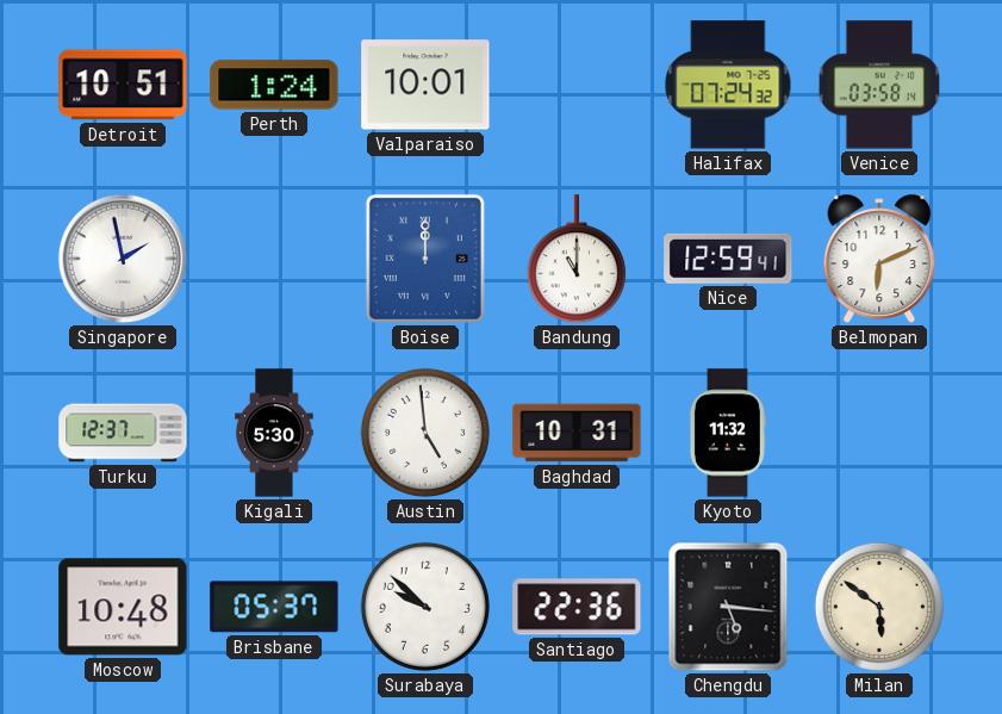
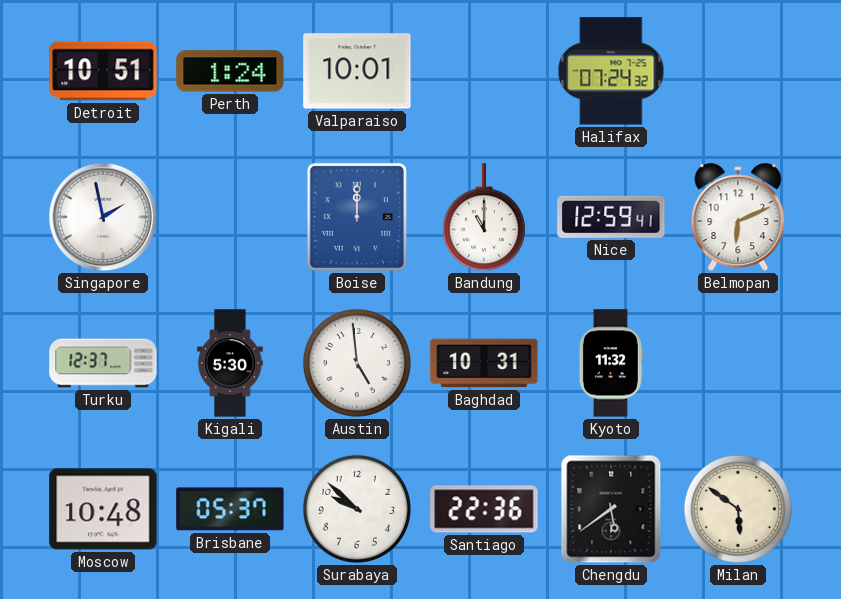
Venice: 03:58 -> none (879, 85)
Chengdu: 5:16 -> 5:39 (611, 509)
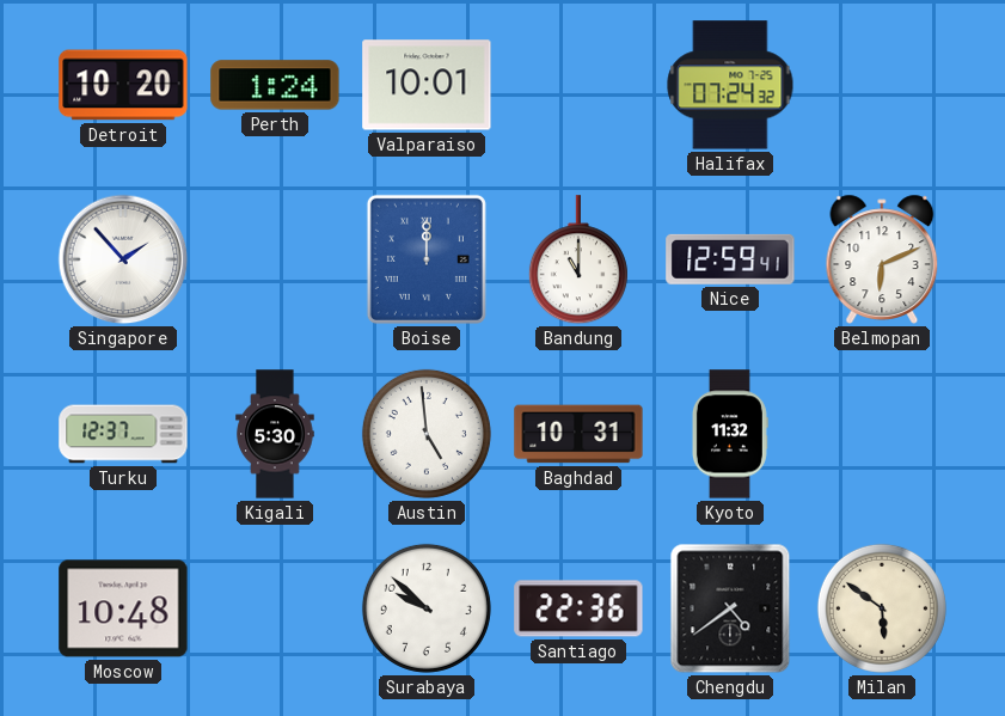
Detroit: 10:51 -> 10:20 (123, 85)
Singapore: 1:58 -> 1:53 (123, 259)
Brisbane: 05:37 -> none (230, 509)
Chengdu: 5:39 -> 4:39 (730, 608)
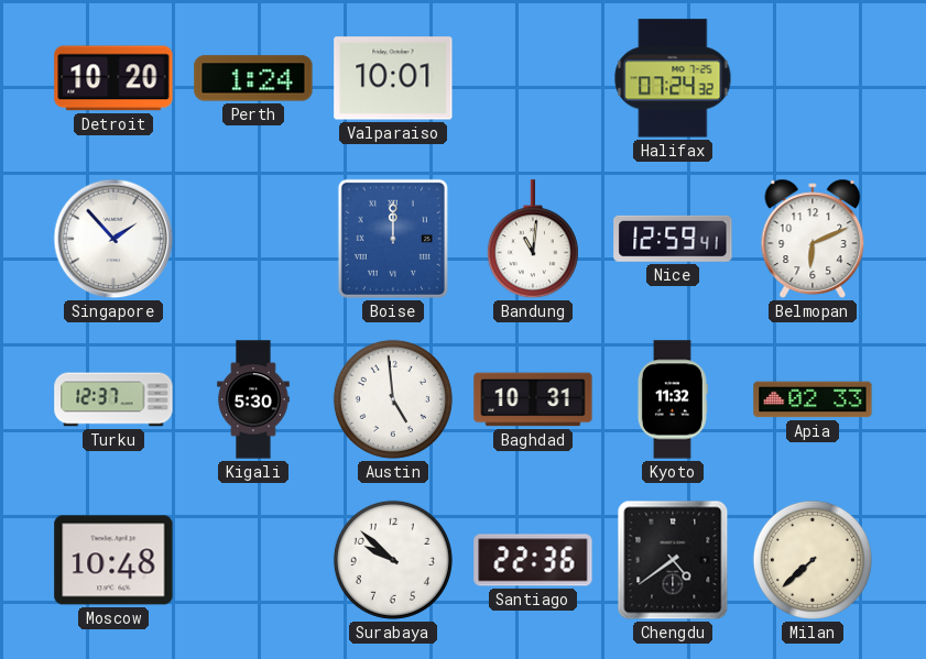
Bandung: 11:00 -> 11:01 (533, 240)
Apia: none -> 02:33 (813, 399)
Milan: 5:51 -> 7:38 (813, 560)
